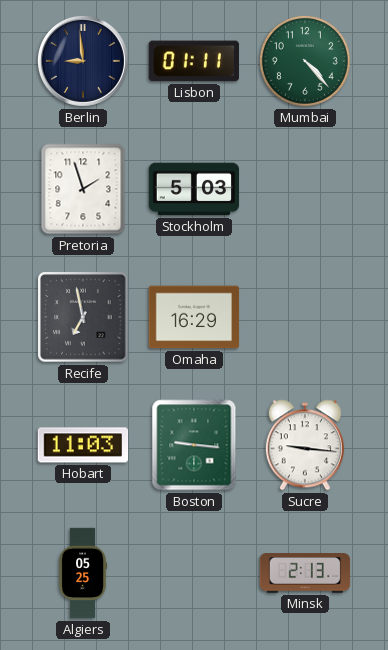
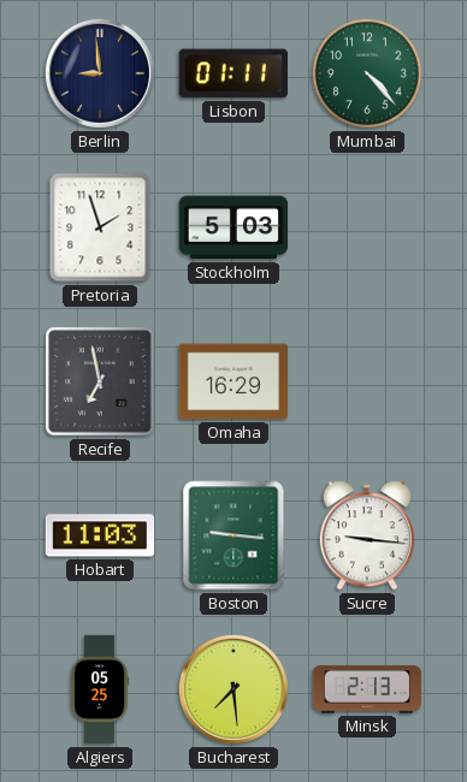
Bucharest: none -> 7:29 (233, 689)
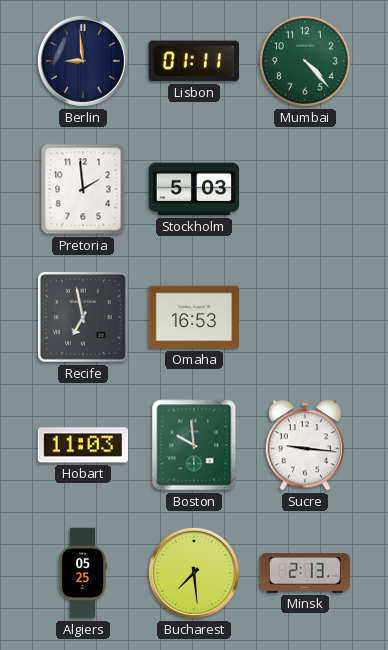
Pretoria: 1:57 -> 1:59 (83, 189)
Omaha: 16:29 -> 16:53 (194, 317)
Boston: 9:16 -> 9:59 (194, 445)
